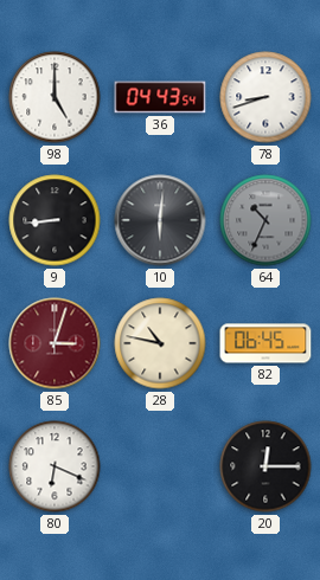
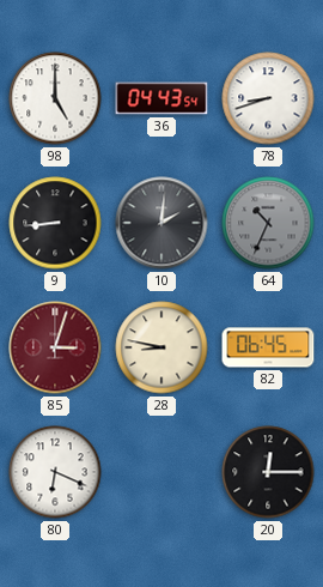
10: 6:01 -> 2:01 (161, 223)
28: 10:47 -> 8:47 (161, 347)
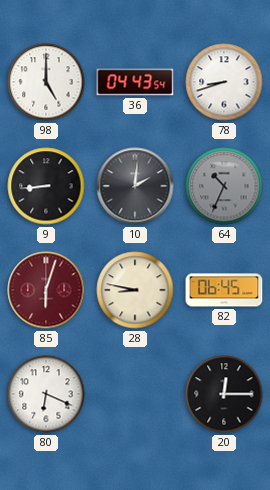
85: 3:03 -> 6:03 (46, 290)
